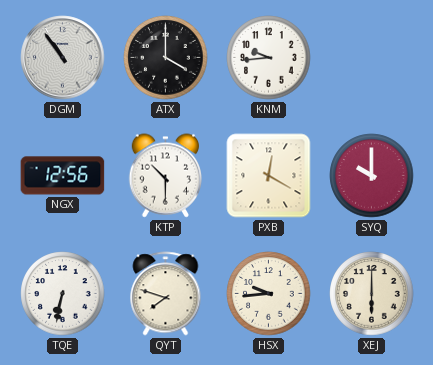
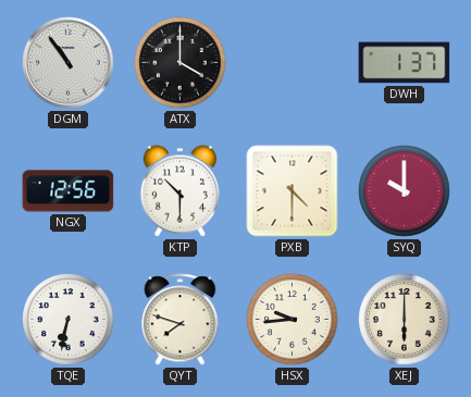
KNM: 9:44 -> none (269, 58)
DWH: none -> 1:37 (405, 63)
PXB: 12:20 -> 4:30 (293, 191)
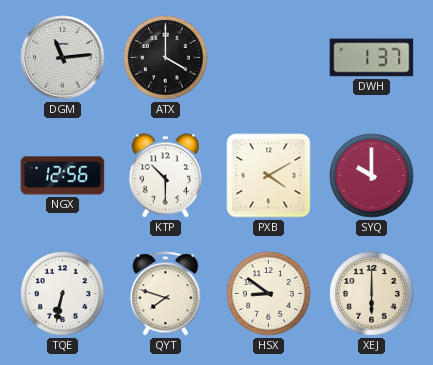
DGM: 10:54 -> 11:14 (63, 58)
PXB: 4:30 -> 4:10 (269, 176)
HSX: 9:44 -> 8:51 (269, 294)
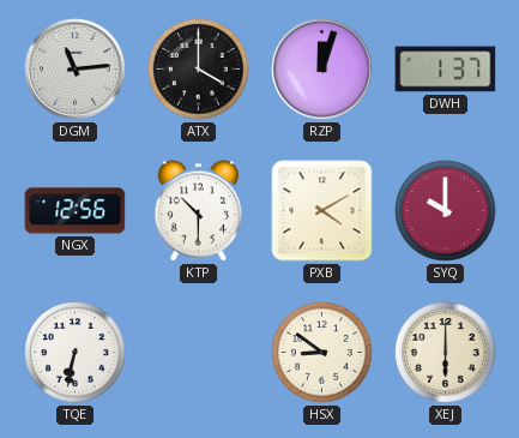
RZP: none -> 12:03 (322, 70)
QYT: 7:48 -> none (166, 294)
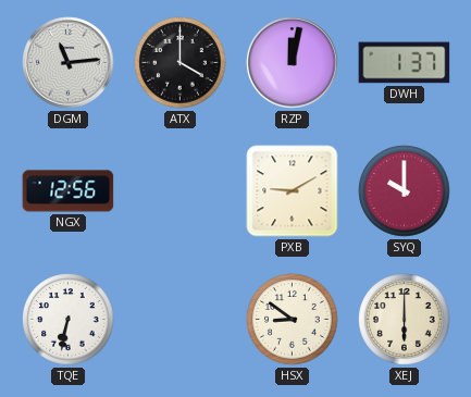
RZP: 12:03 -> 12:02 (293, 63)
KTP: 10:30 -> none (198, 211)
PXB: 4:10 -> 9:10 (293, 191)
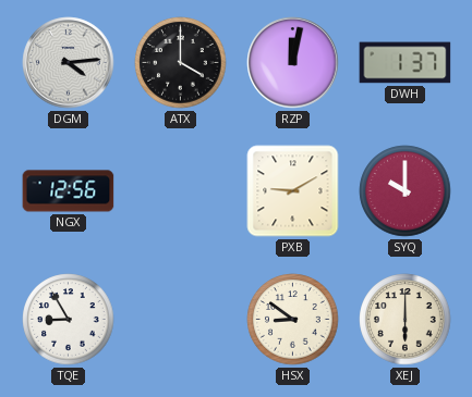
DGM: 11:14 -> 4:14 (69, 63)
TQE: 6:32 -> 8:55 (69, 320)
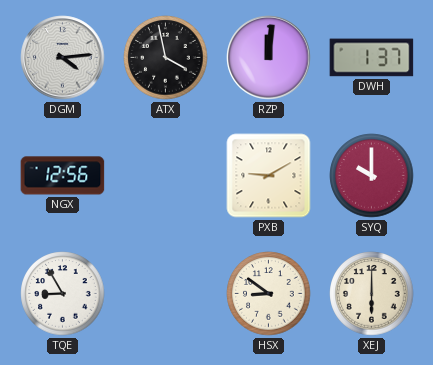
ATX: 4:00 -> 3:58 (166, 58)
RZP: 12:02 -> 12:01 (269, 58)
